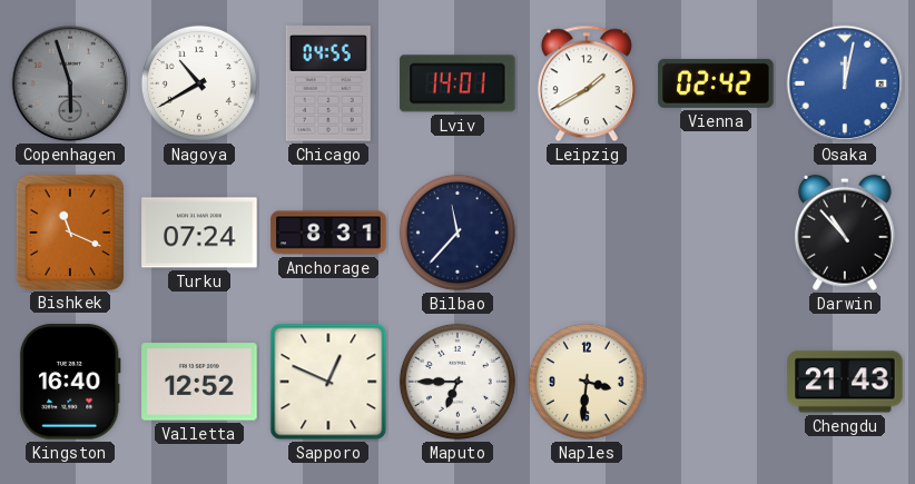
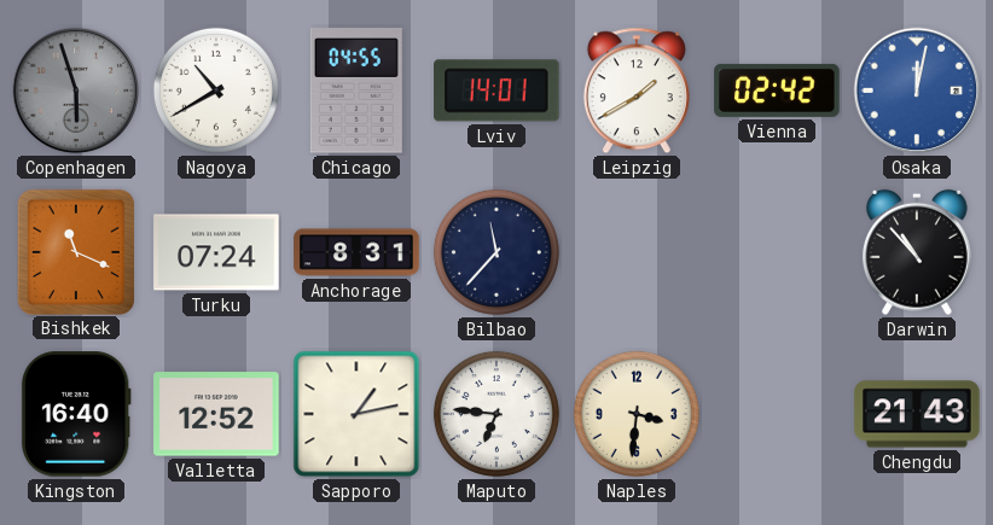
Sapporo: 12:49 -> 1:13 (356, 414)
Maputo: 6:45 -> 6:46 (496, 414)
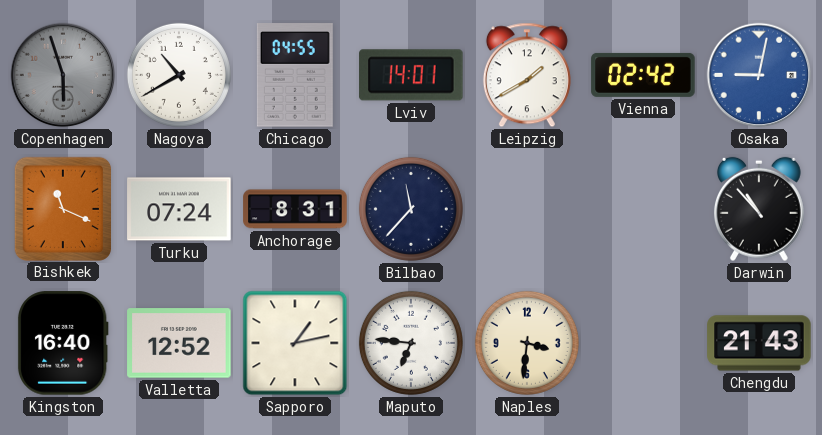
Osaka: 12:02 -> 9:02 (759, 75)
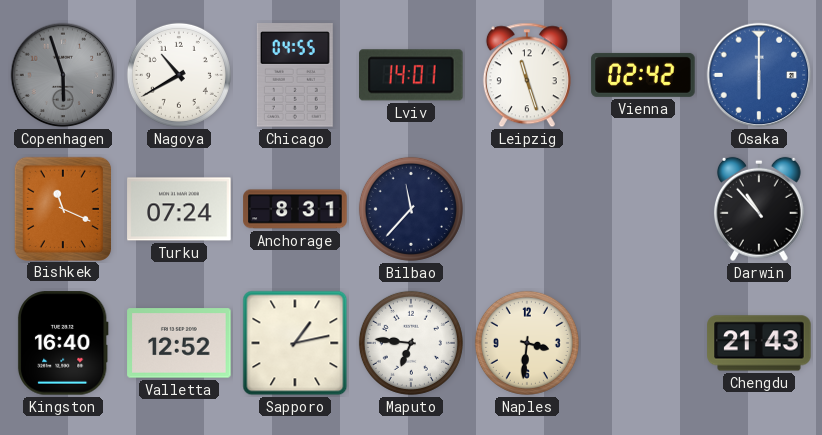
Leipzig: 1:40 -> 11:27 (527, 75)
Osaka: 9:02 -> 6:00 (759, 75)
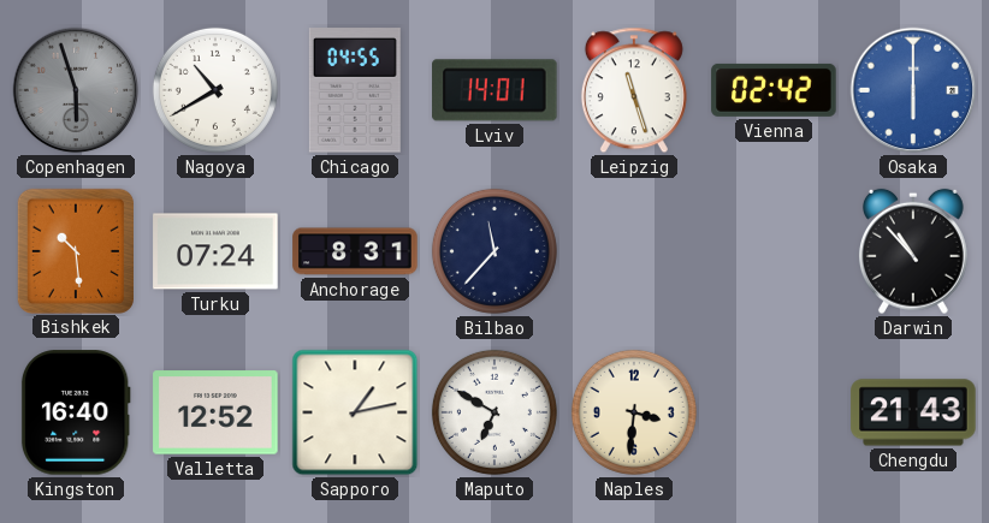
Bishkek: 11:19 -> 10:29 (75, 250)
Maputo: 6:46 -> 6:50 (494, 412)
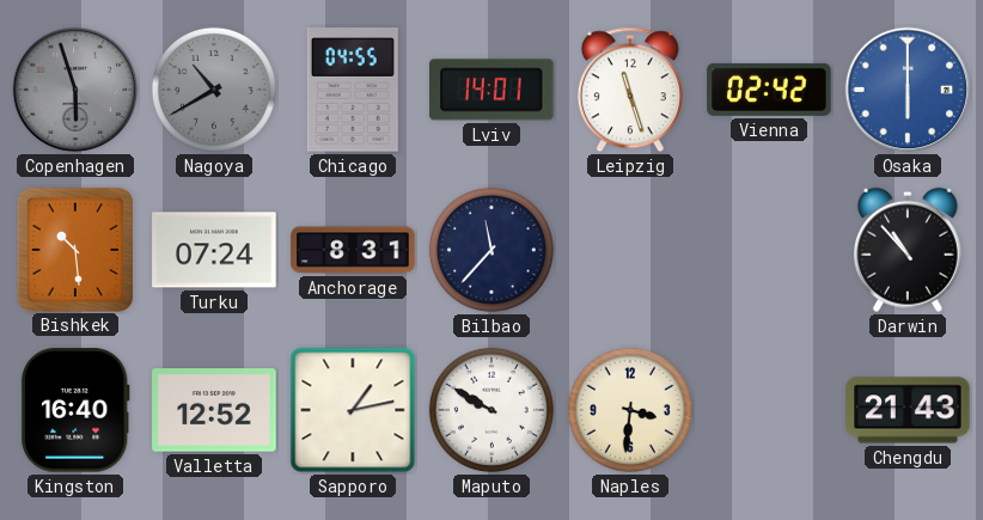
Nagoya dial: white -> grey (214, 90)
Maputo: 6:50 -> 9:50 (491, 410)
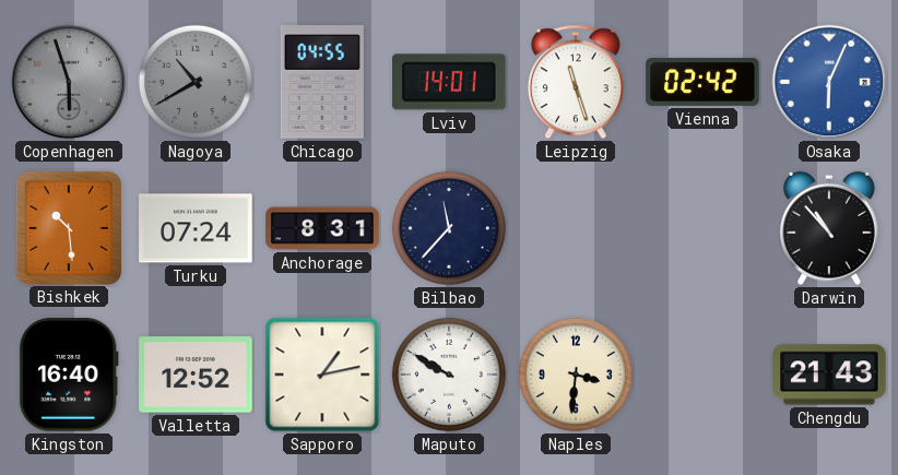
Osaka: 6:00 -> 6:04 (829, 82)
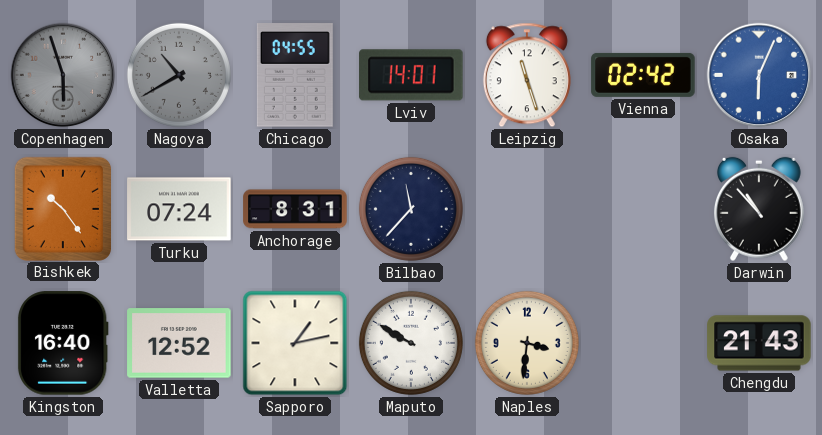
Bishkek: 10:29 -> 10:24 (62, 208)
